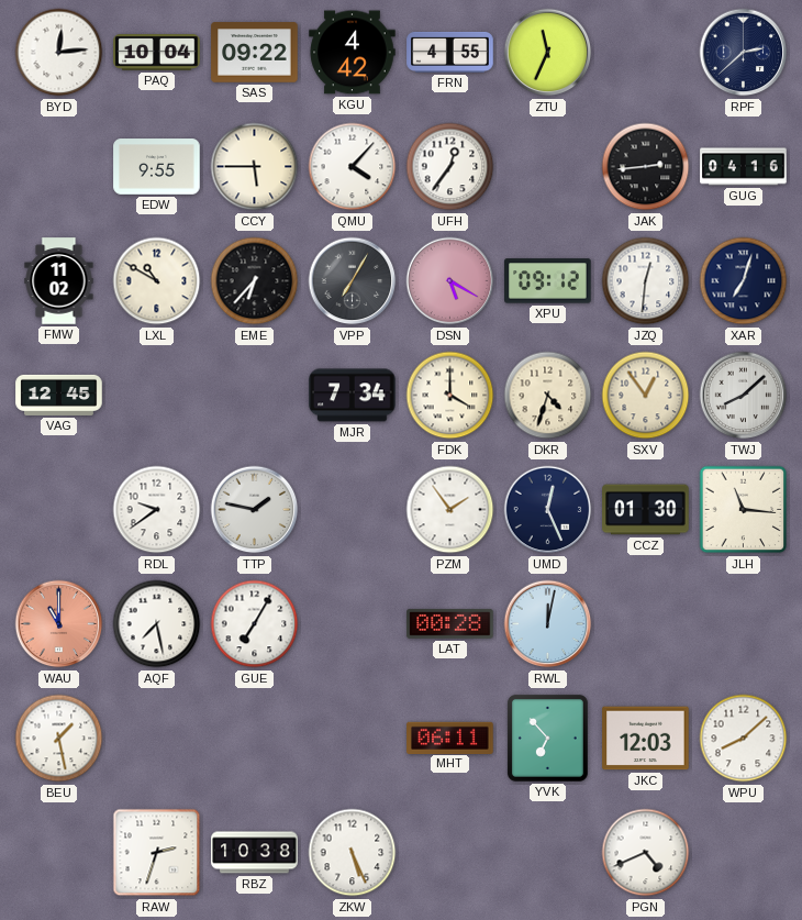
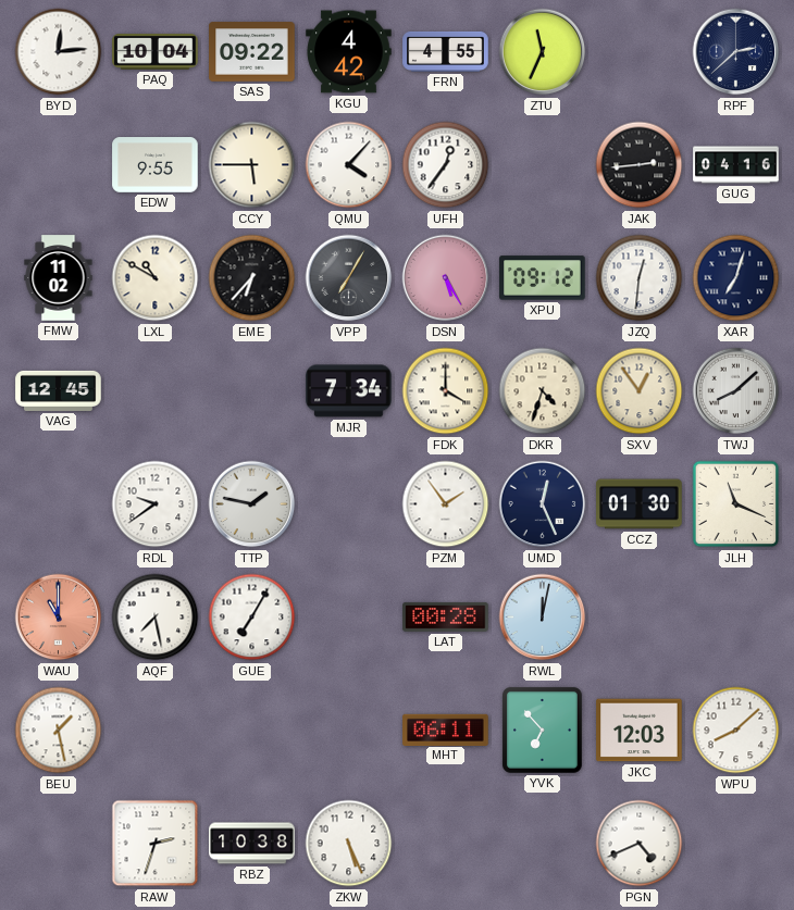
DSN: 5:20 -> 5:25 (446, 278)
JLH: 11:16 -> 11:19 (736, 504)
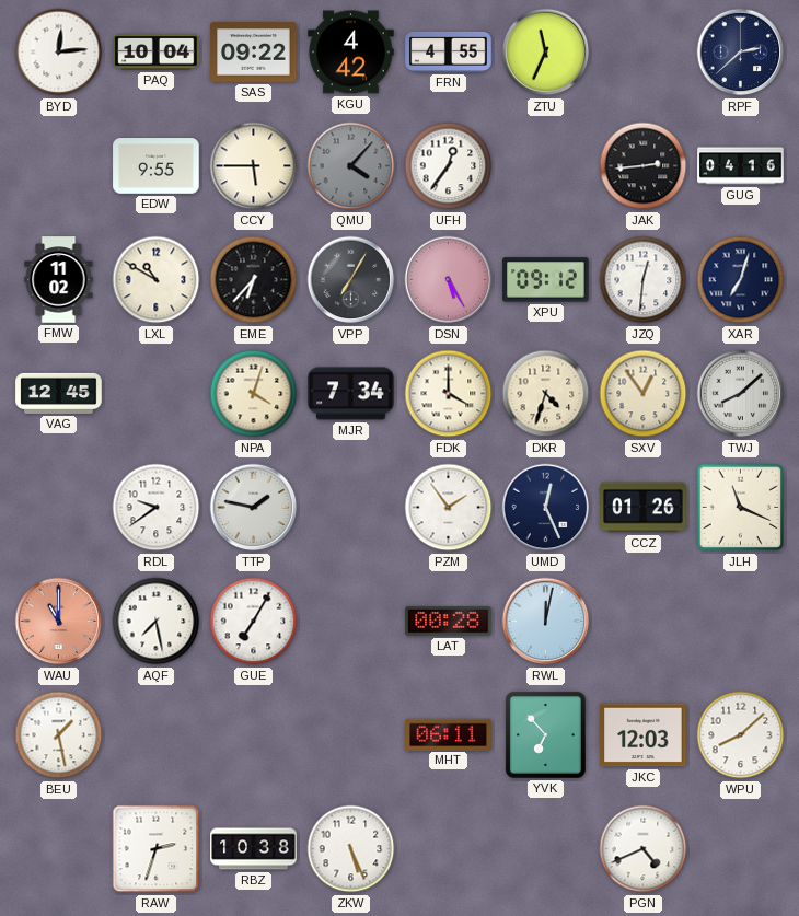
QMU dial: white -> grey (351, 166)
NPA: none -> 4:03 (254, 394)
CCZ: 01:30 -> 01:26 (644, 508)
